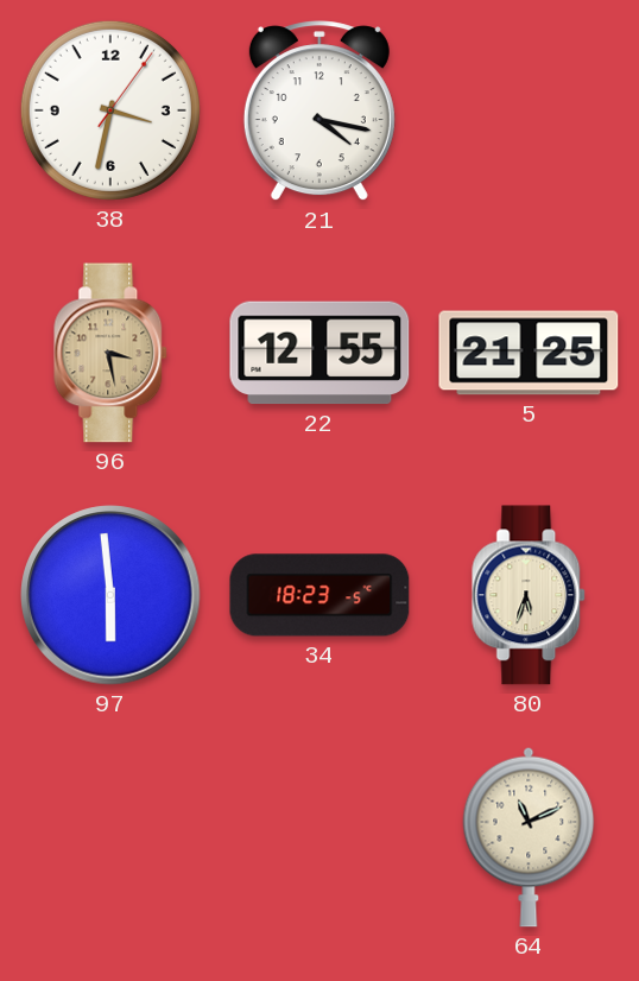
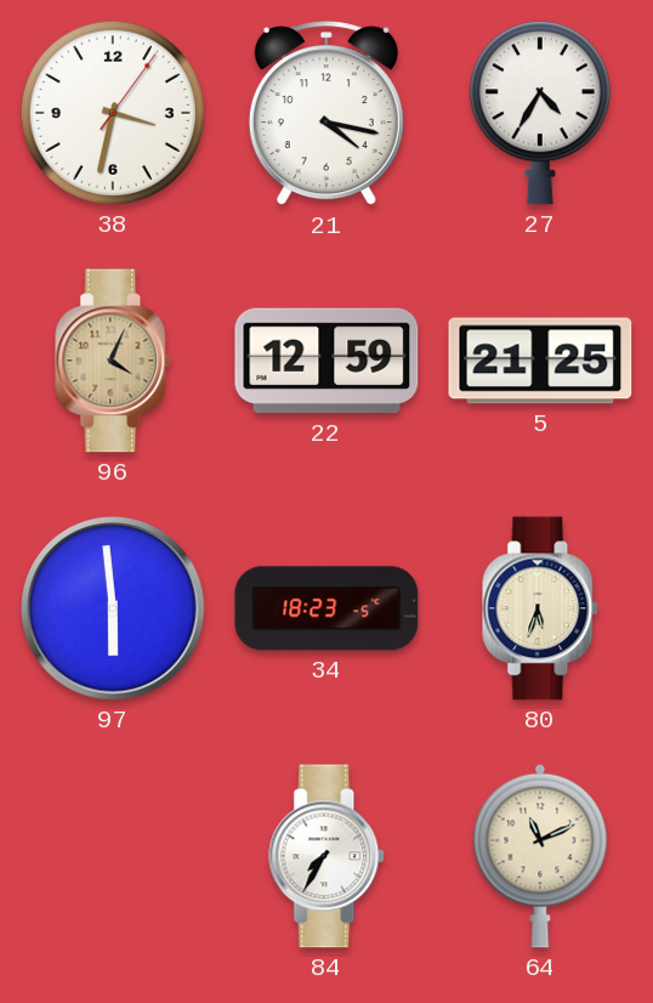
27: none -> 4:35 (540, 113)
96: 3:28 -> 4:04 (114, 361)
22: 12:55 -> 12:59 (326, 361)
84: none -> 7:35 (328, 856)
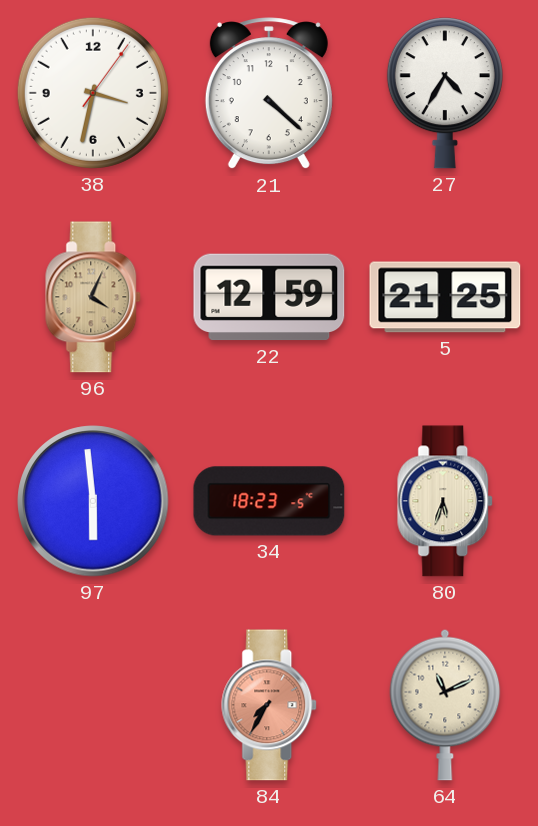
21: 4:17 -> 4:22 (269, 94)
84 dial: white -> salmon (270, 705)
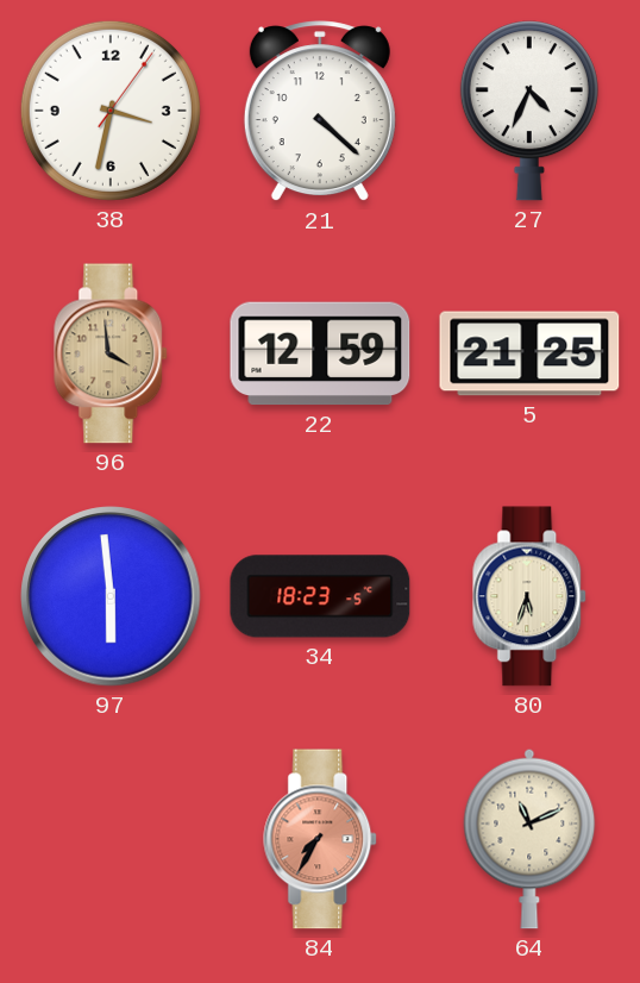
27: 4:35 -> 4:34 (529, 111)
96: 4:04 -> 3:59 (112, 353)
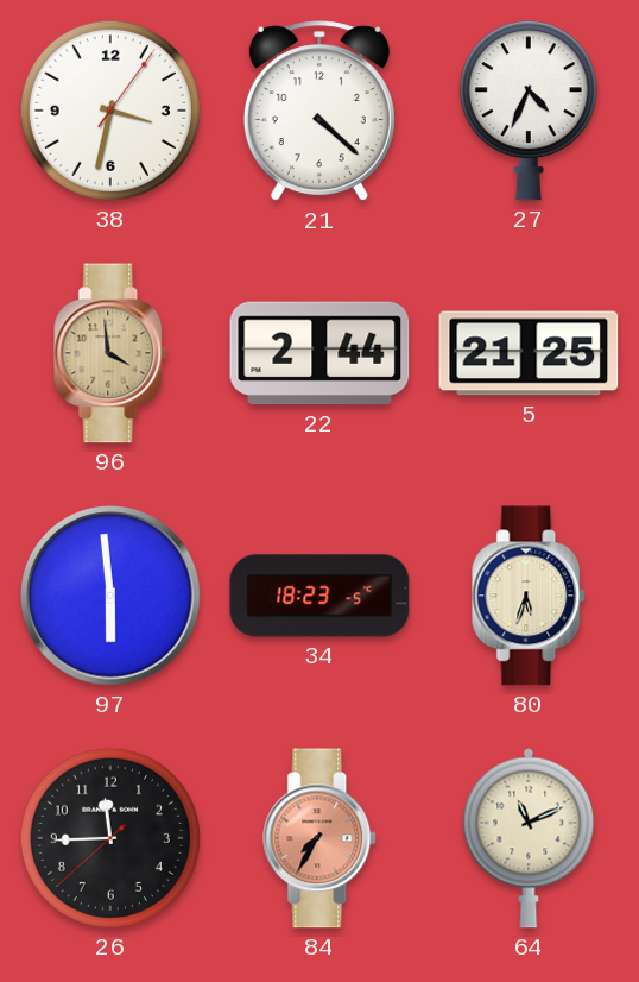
22: 12:59 -> 2:44 (319, 353)
26: none -> 11:44 (110, 838)
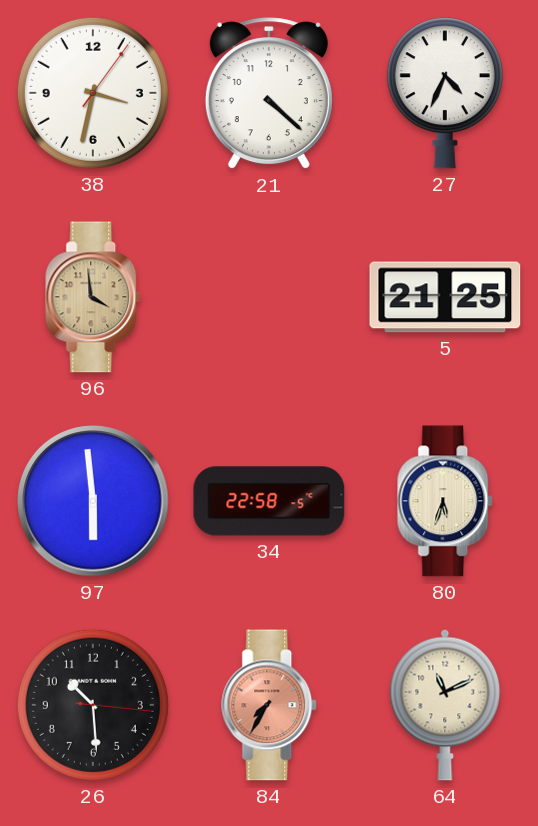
22: 2:44 -> none (319, 353)
34: 18:23 -> 22:58 (269, 501)
26: 11:44 -> 10:29 (93, 705)
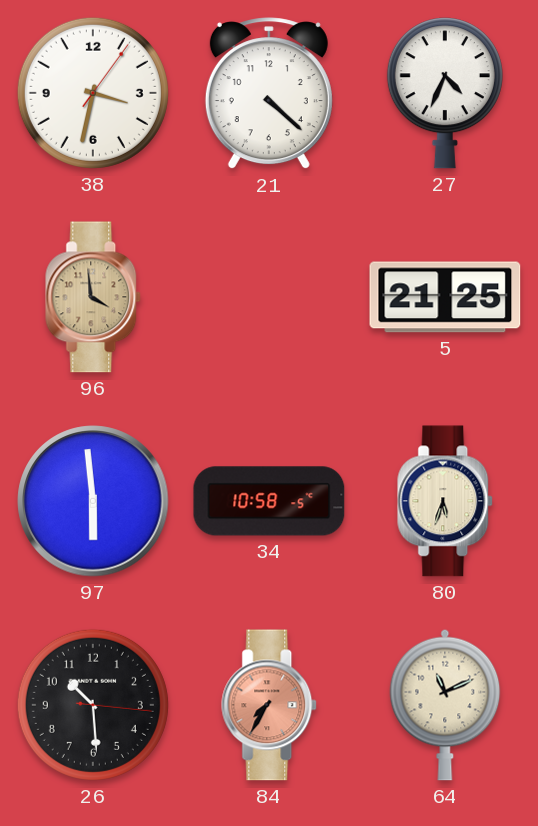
34: 22:58 -> 10:58 (269, 501)
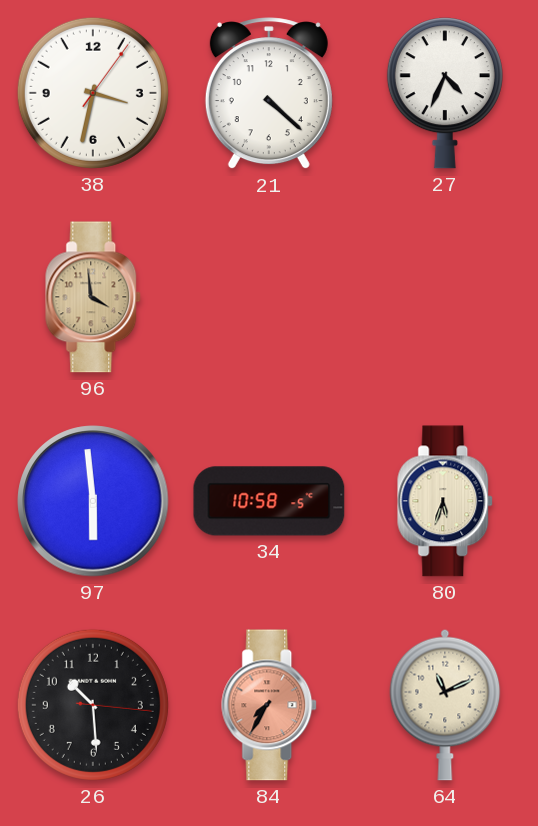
5: 21:25 -> none (445, 297)
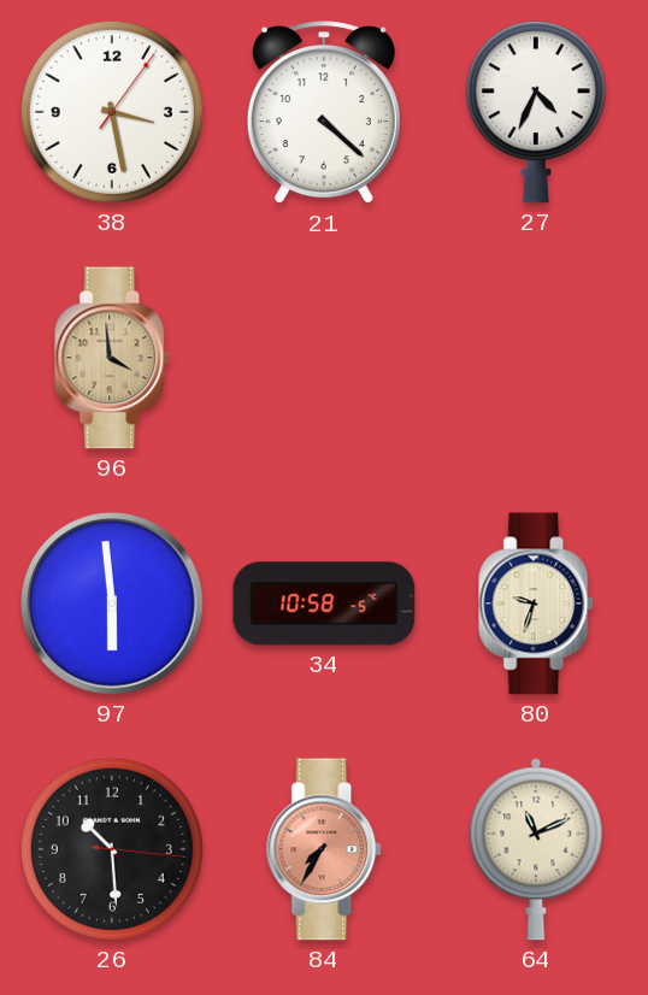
38: 3:32 -> 3:28 (112, 112)
80: 5:33 -> 9:33 (537, 604)
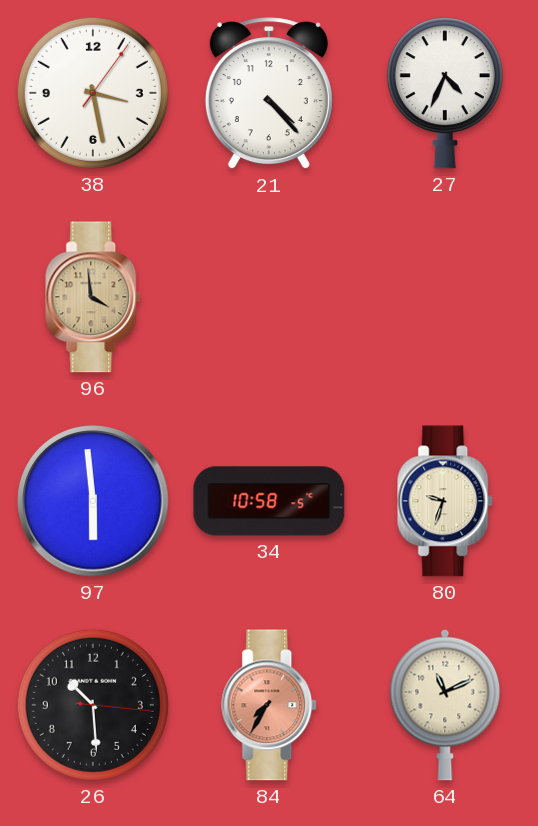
21: 4:22 -> 4:23 (269, 94)
